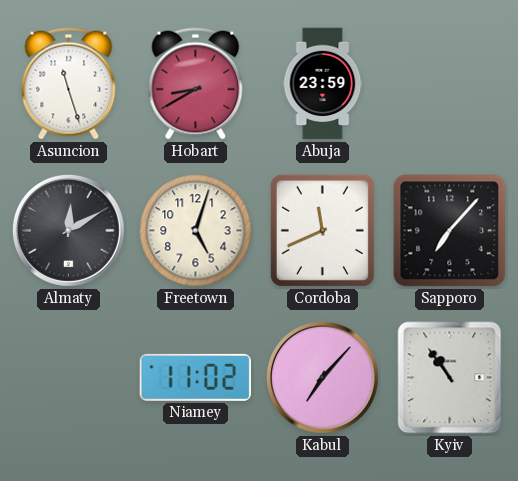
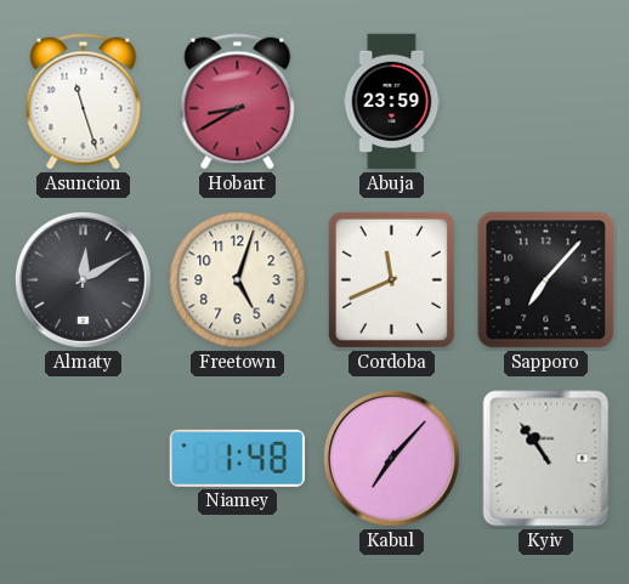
Niamey: 11:02 -> 1:48 (238, 458)
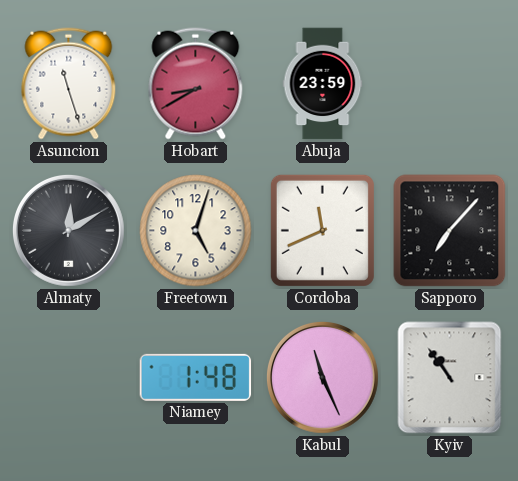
Kabul: 7:07 -> 11:26 (322, 377)
